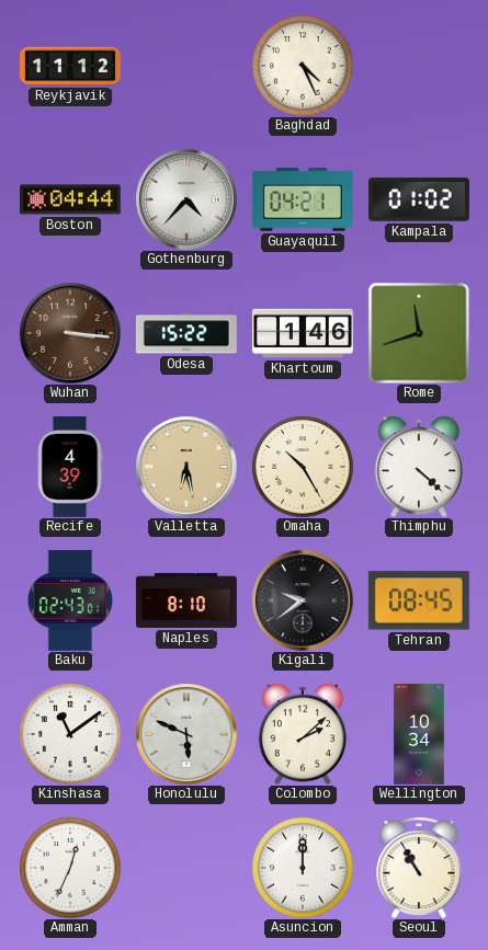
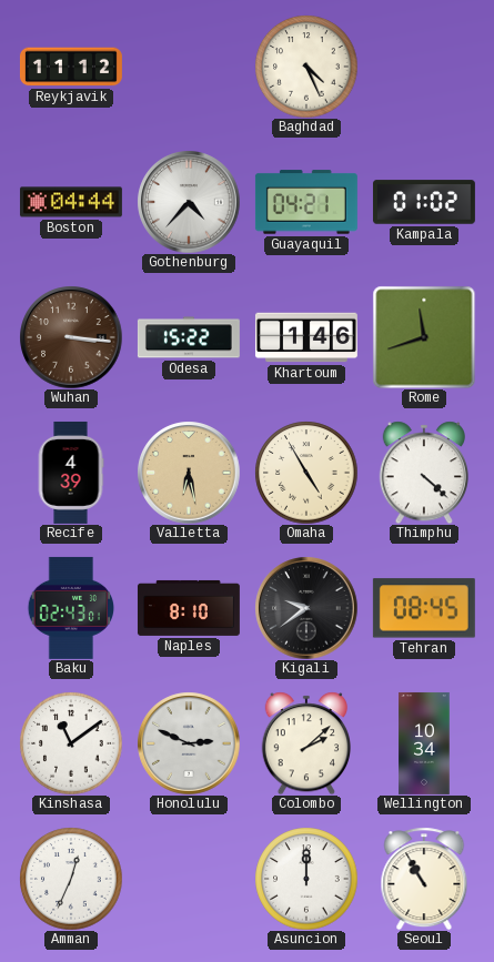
Omaha: 10:25 -> 4:55 (306, 473)
Honolulu: 5:49 -> 2:49 (189, 743)
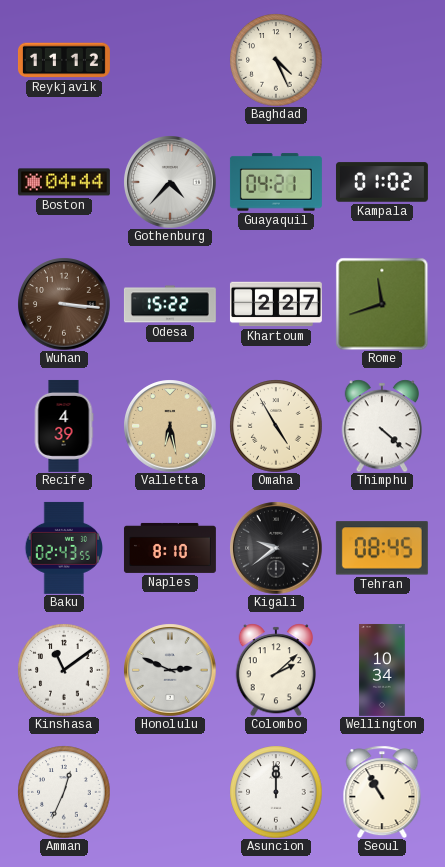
Khartoum: 1:46 -> 2:27 (276, 304)
Baku: 02:43:01 -> 02:43:55 (64, 548)
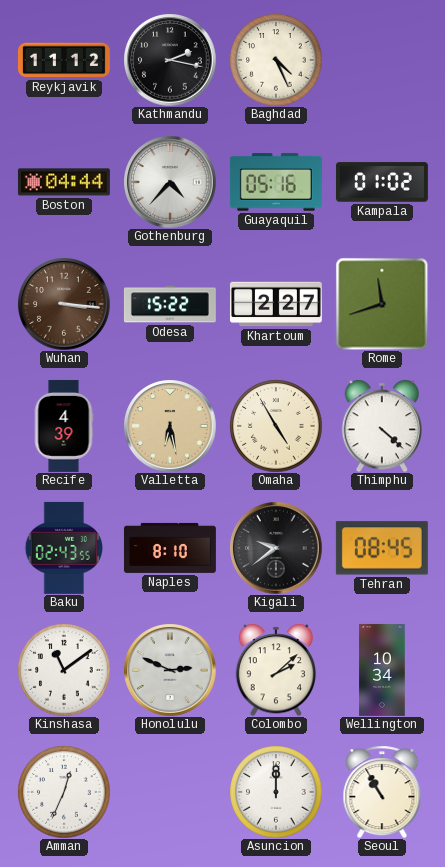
Kathmandu: none -> 2:17 (170, 60)
Guayaquil: 04:21 -> 05:16 (276, 182)
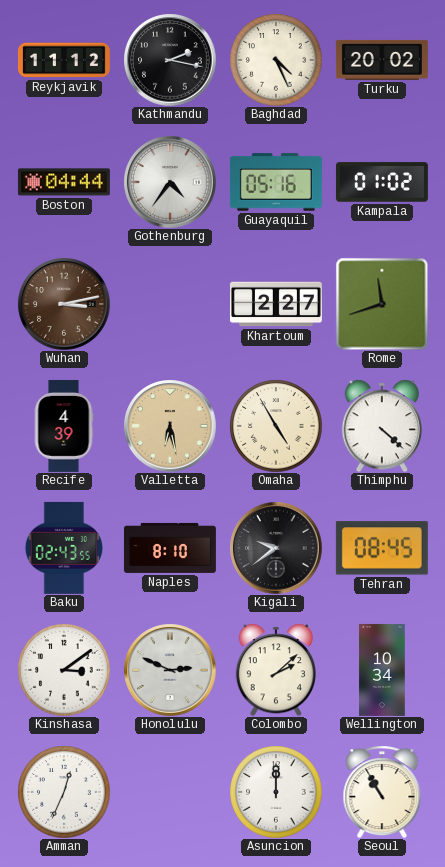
Turku: none -> 20:02 (382, 60)
Gothenburg: 4:37 -> 4:36 (170, 182)
Wuhan: 3:16 -> 3:13 (64, 304)
Odesa: 15:22 -> none (170, 304)
Kinshasa: 11:09 -> 3:09 (64, 670)
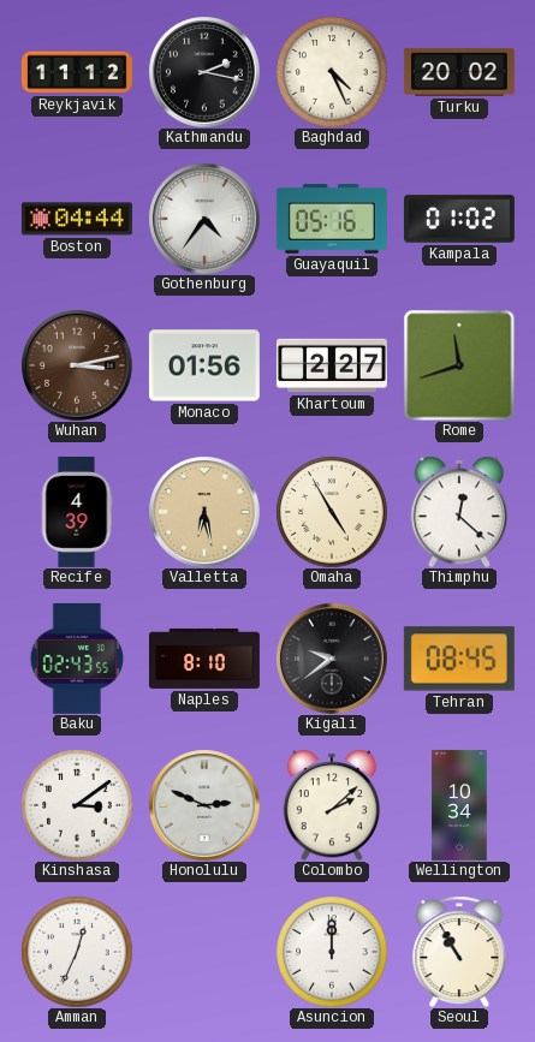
Monaco: none -> 01:56 (204, 365)
Thimphu: 4:22 -> 12:22 (458, 512)
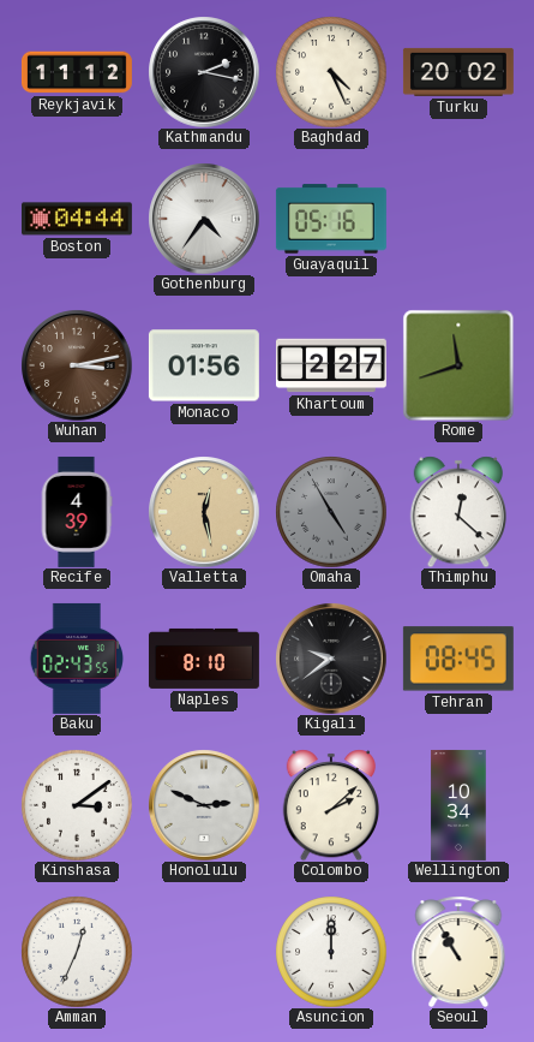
Kampala: 01:02 -> none (459, 219)
Valletta: 6:28 -> 12:28 (204, 512)
Omaha dial: cream -> grey (331, 512)
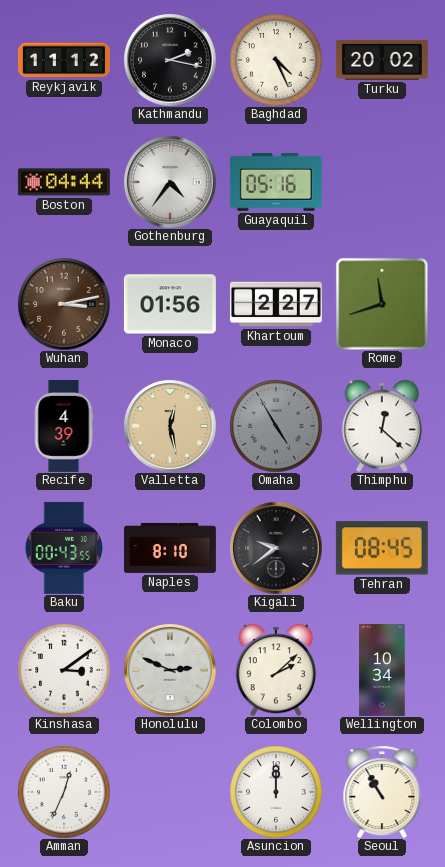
Baku: 02:43 -> 00:43 (64, 548)
